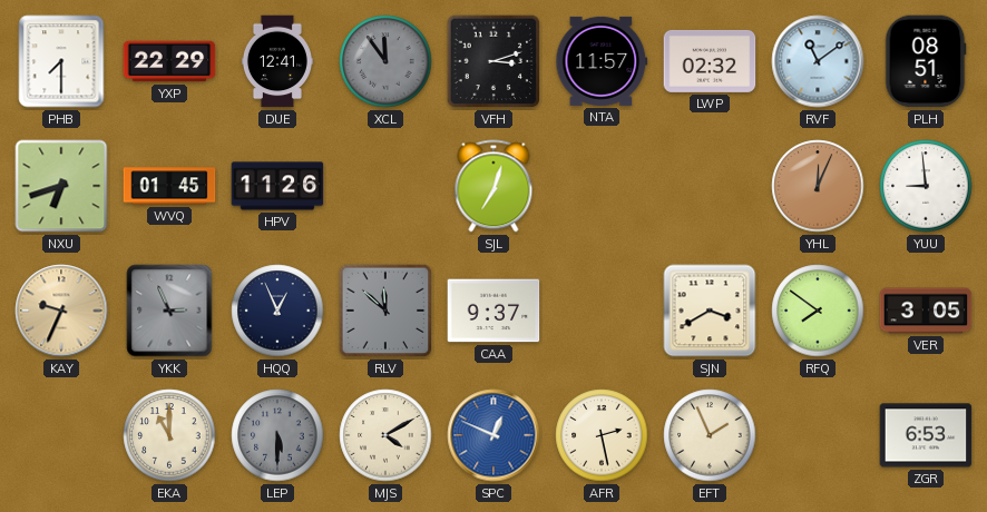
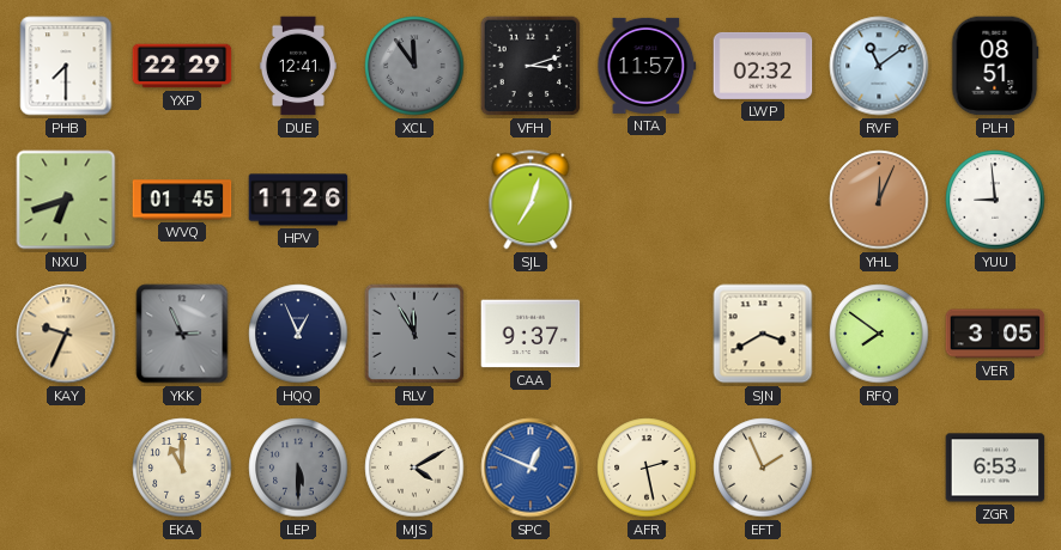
RLV: 11:52 -> 11:55 (414, 334)
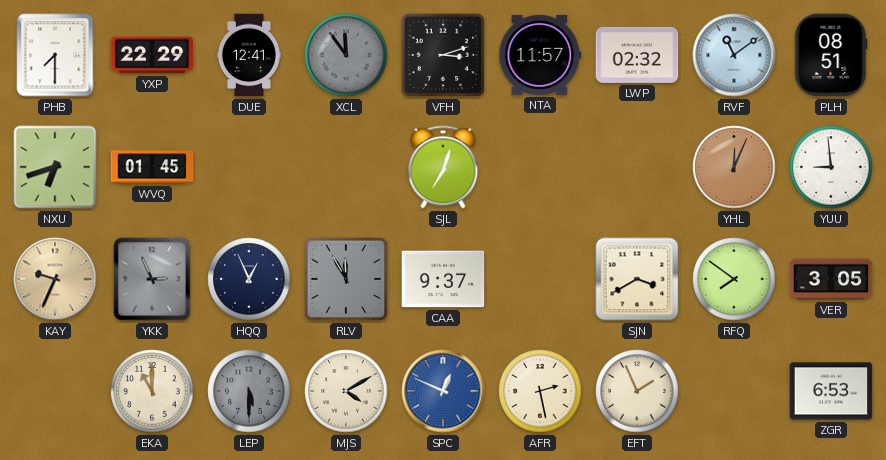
HPV: 11:26 -> none (298, 200)
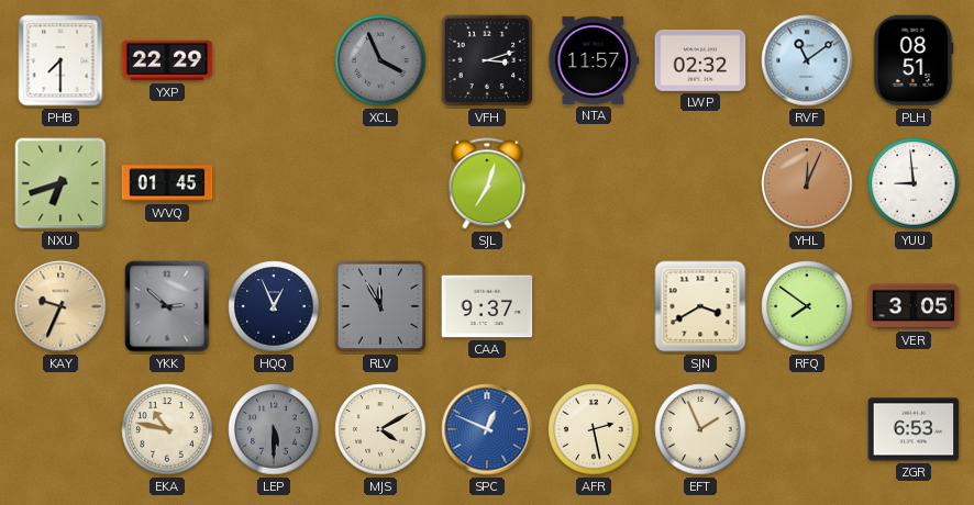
DUE: 12:41 -> none (249, 55)
XCL: 11:54 -> 3:56 (380, 60)
YKK: 2:56 -> 2:52 (167, 306)
EKA: 11:00 -> 10:47 (167, 429)
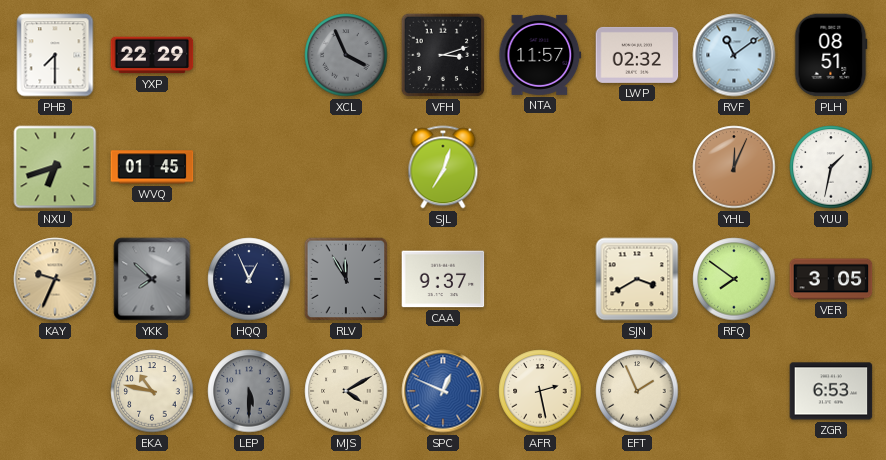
YUU: 8:59 -> 1:32 (831, 167)
YKK: 2:52 -> 7:52 (152, 279)
